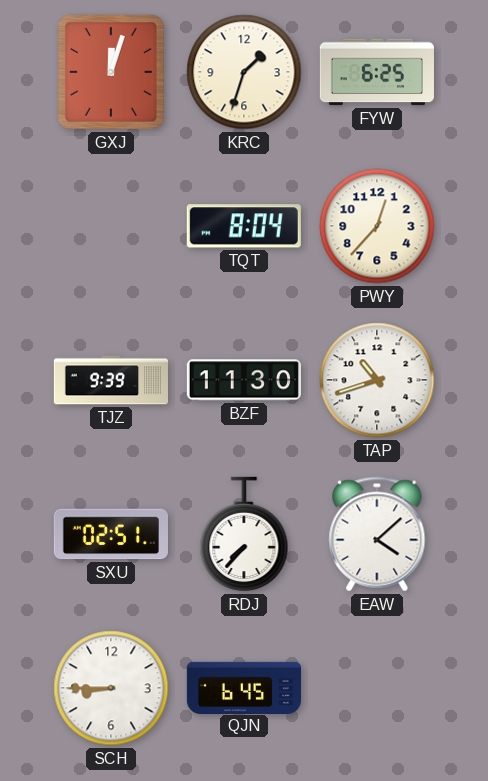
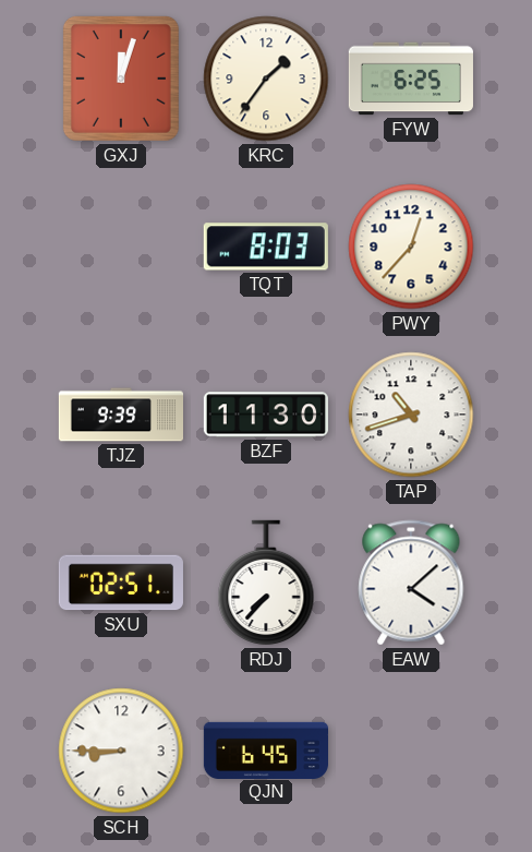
KRC: 1:33 -> 1:36 (266, 79)
TQT: 8:04 -> 8:03 (266, 247)
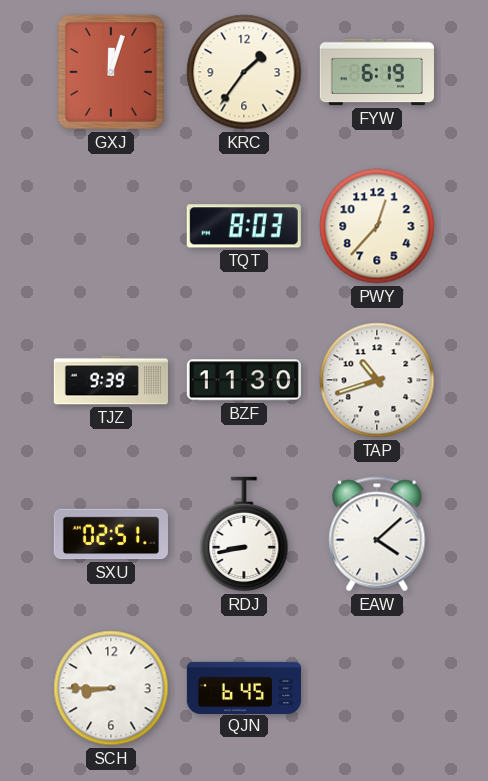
FYW: 6:25 -> 6:19 (377, 72)
RDJ: 7:37 -> 8:43 (244, 534)
